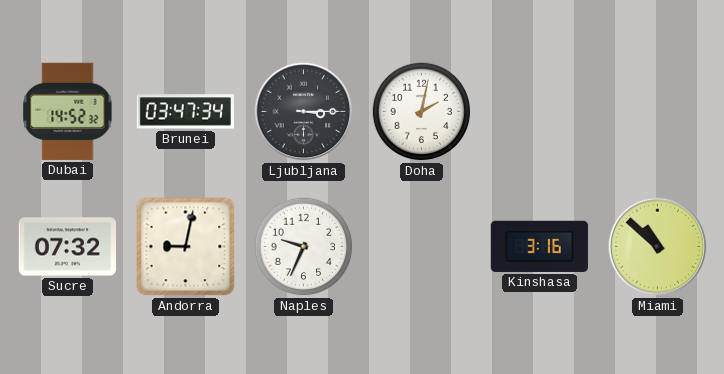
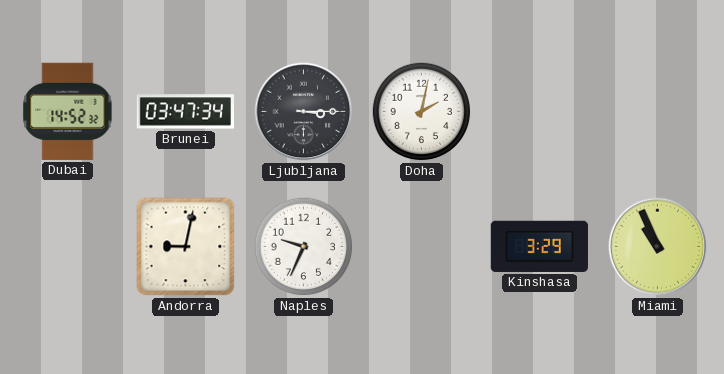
Sucre: 07:32 -> none (67, 247)
Kinshasa: 3:16 -> 3:29 (539, 246)
Miami: 10:52 -> 10:56 (658, 247)
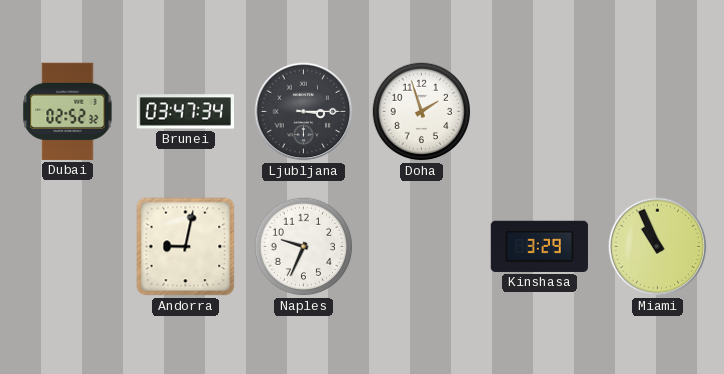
Dubai: 14:52 -> 02:52 (68, 111)
Doha: 2:02 -> 1:57 (422, 112)
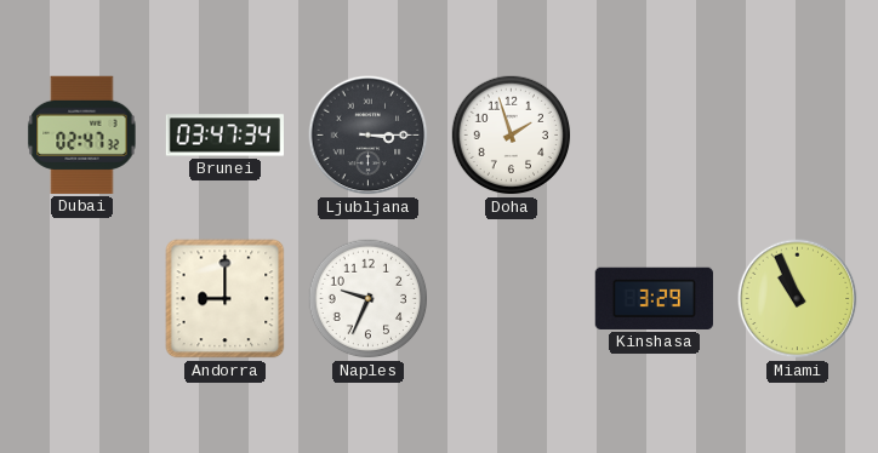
Dubai: 02:52 -> 02:47 (82, 134)
Andorra: 9:02 -> 9:00 (226, 299)
